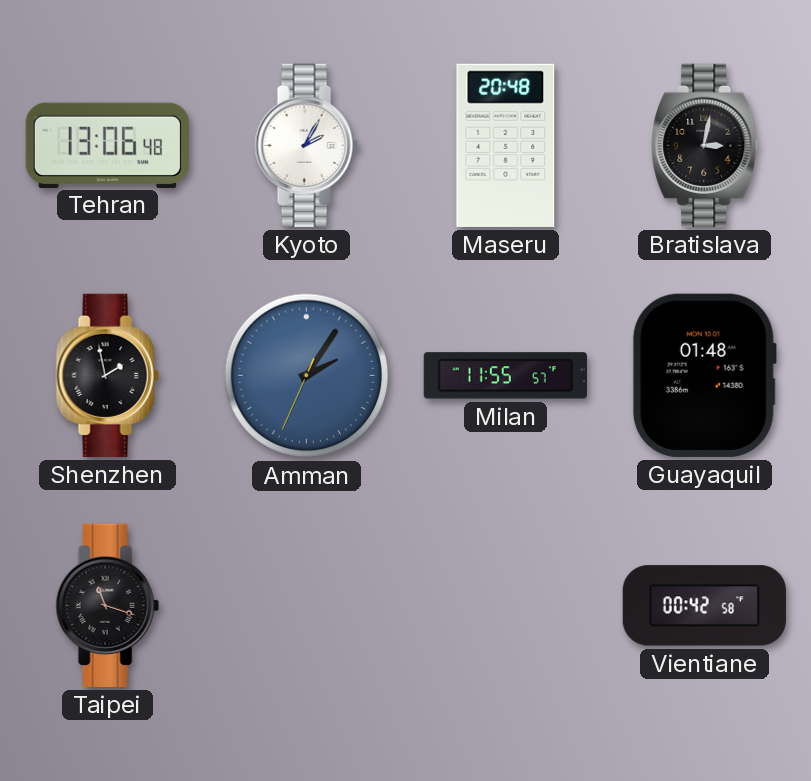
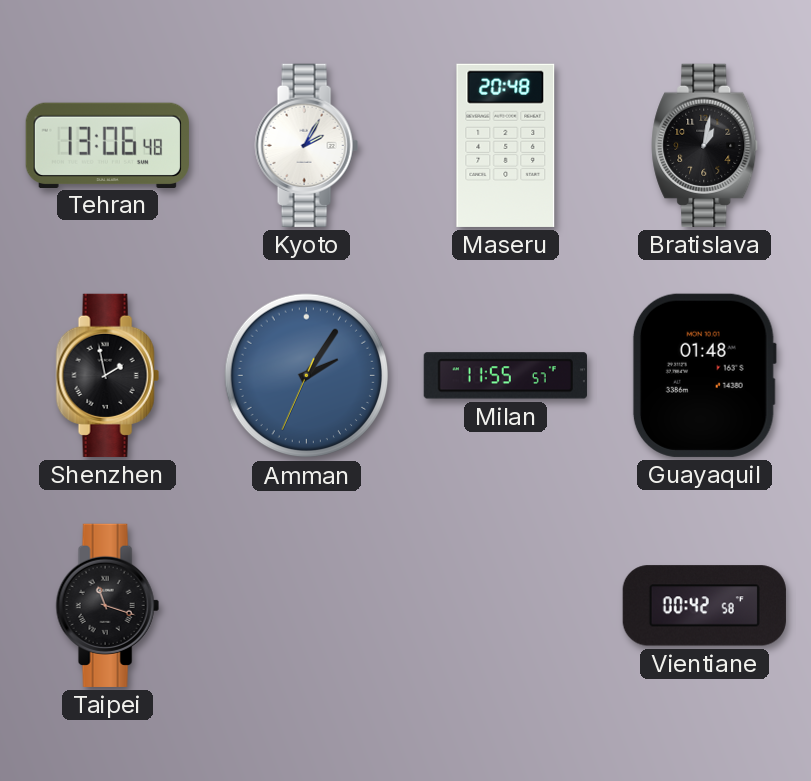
Bratislava: 3:02 -> 1:02 (705, 145)
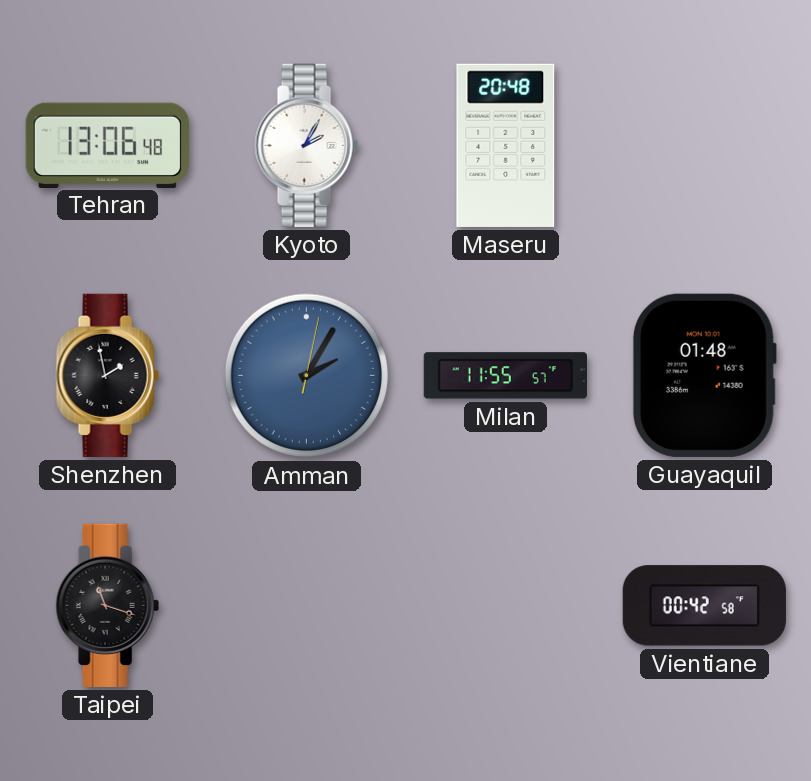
Bratislava: 1:02 -> none (705, 145)
Amman: 2:05:34 -> 2:05:02 (307, 376)
